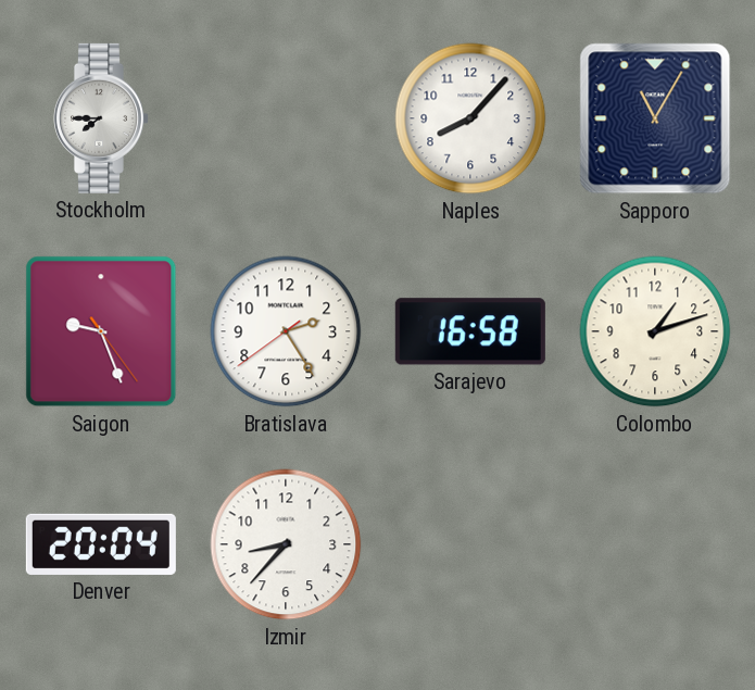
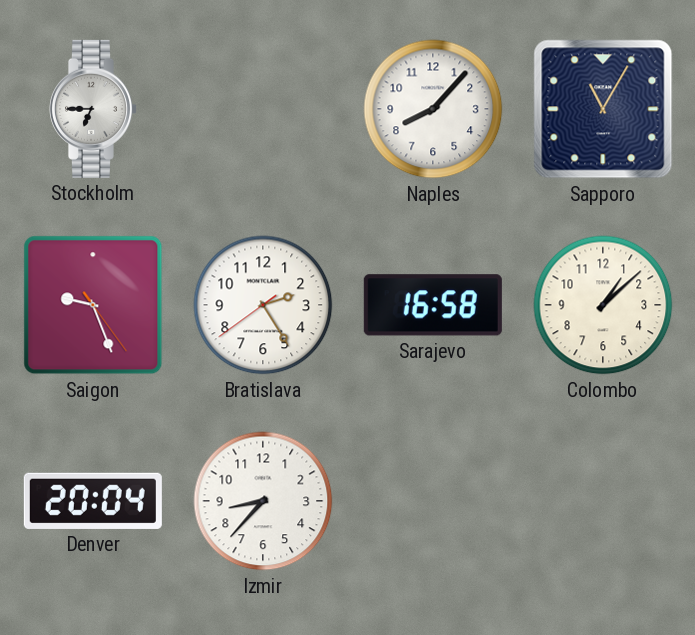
Stockholm: 7:45 -> 6:45 (92, 109)
Colombo: 1:12 -> 1:08 (603, 305)
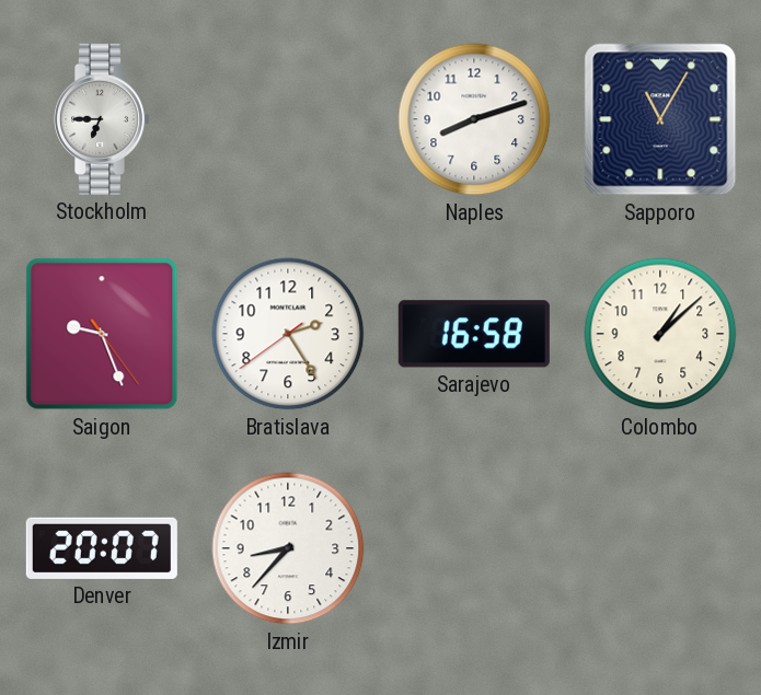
Naples: 8:07 -> 8:12 (474, 119)
Denver: 20:04 -> 20:07 (102, 548)
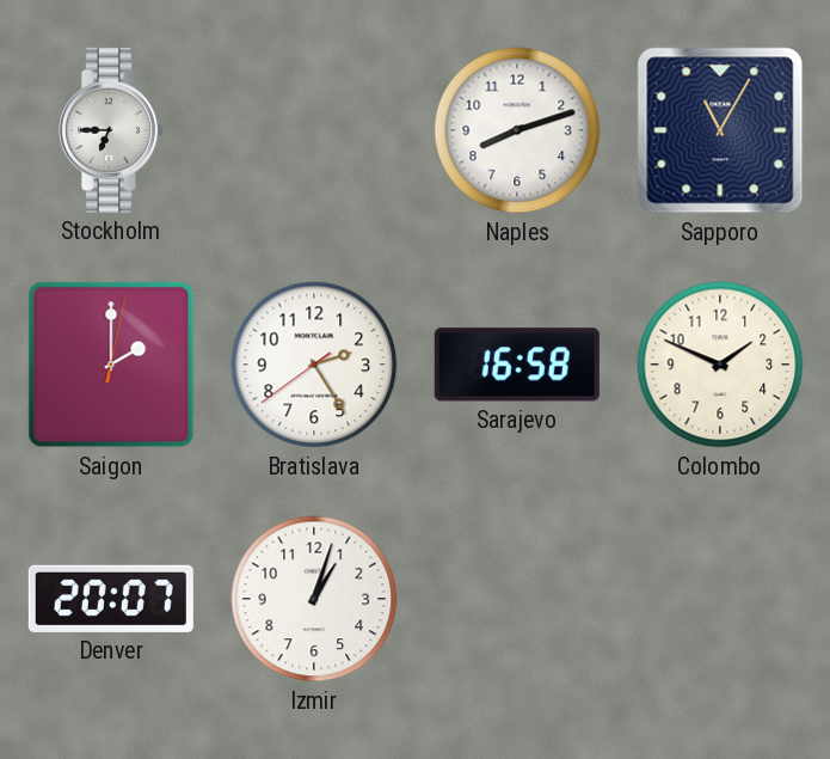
Saigon: 9:26 -> 2:00 (111, 365)
Colombo: 1:08 -> 1:49 (720, 365)
Izmir: 8:37 -> 1:03 (314, 599)
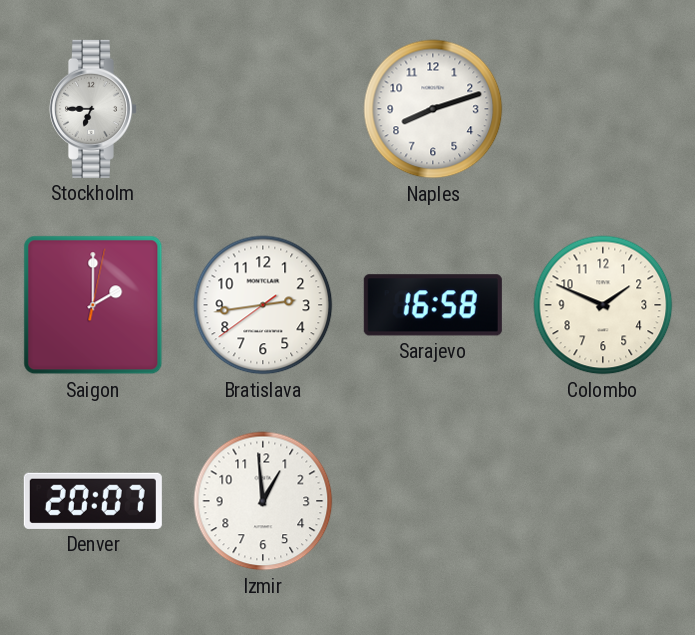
Sapporo: 11:05 -> none (720, 130)
Bratislava: 2:24 -> 2:43 (263, 305)
Izmir: 1:03 -> 12:59 (263, 501)
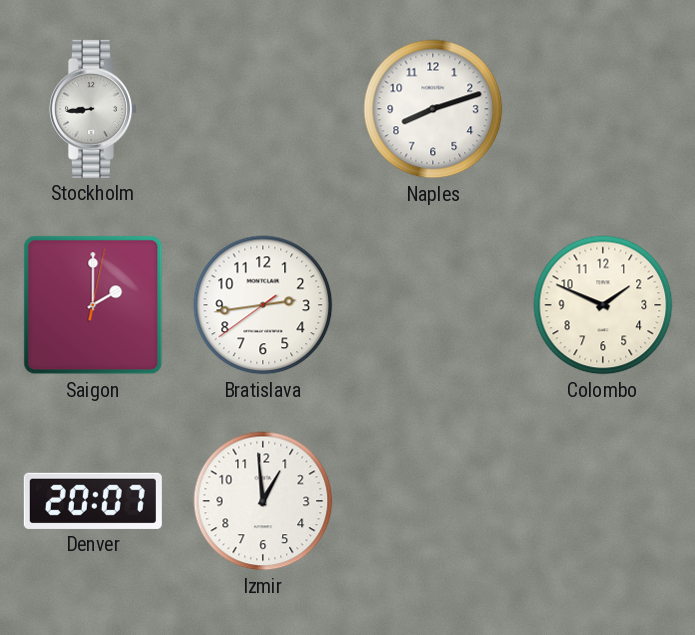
Stockholm: 6:45 -> 8:44 (92, 109)
Sarajevo: 16:58 -> none (433, 305)
